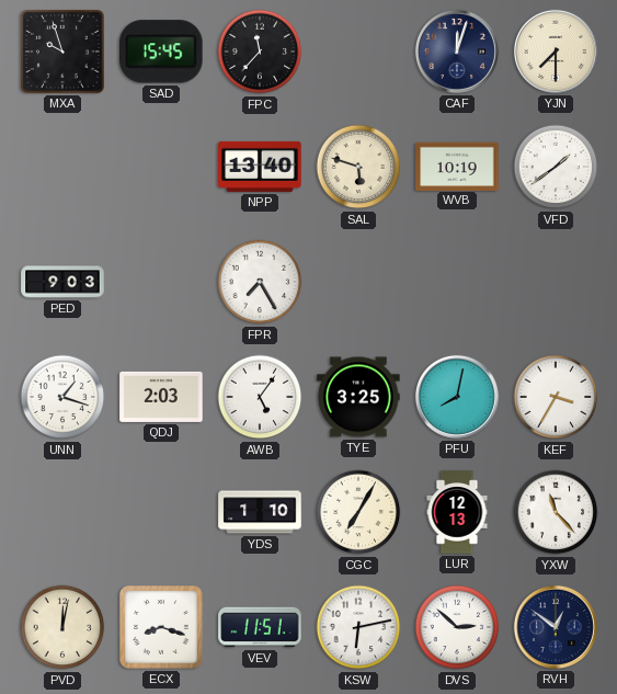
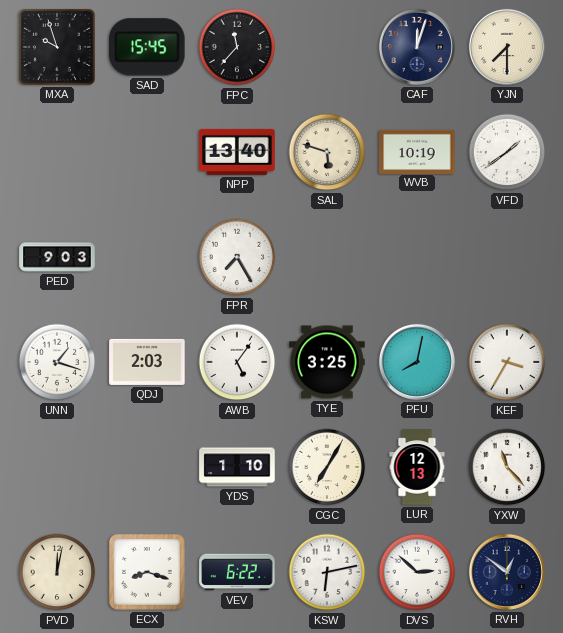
VEV: 11:51 -> 6:22 (237, 572)
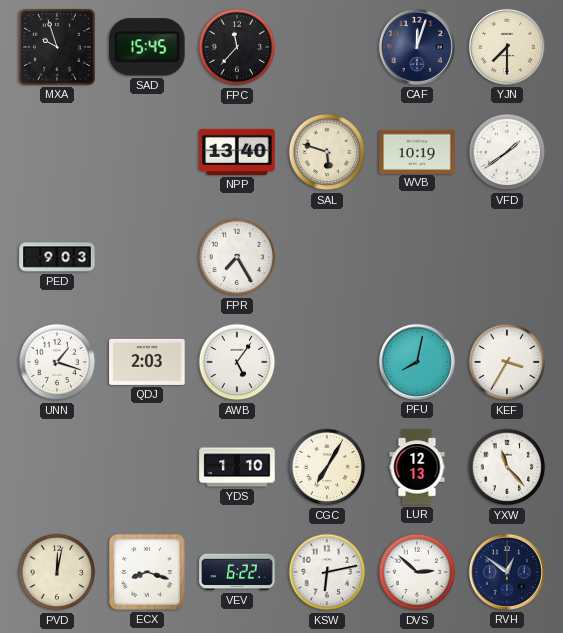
TYE: 3:25 -> none (327, 362)
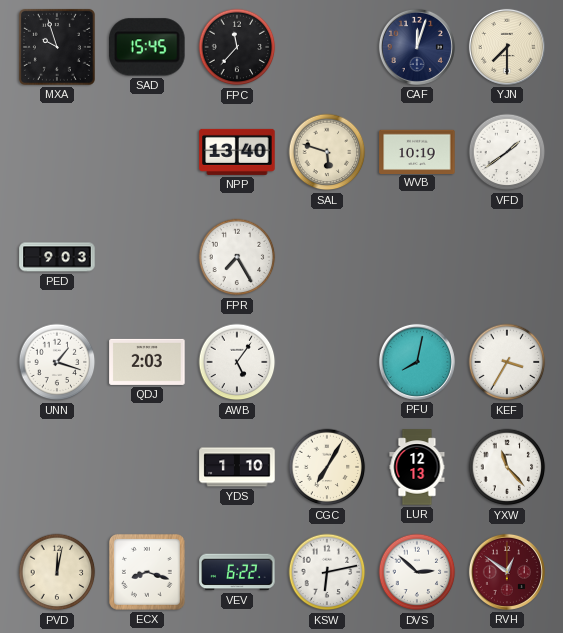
RVH dial: navy -> burgundy (507, 572)
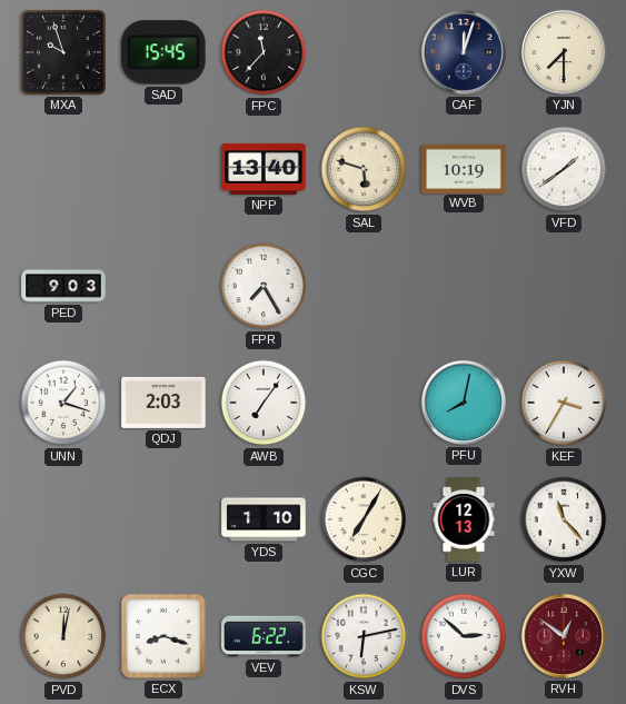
AWB: 5:06 -> 7:06 (264, 403)
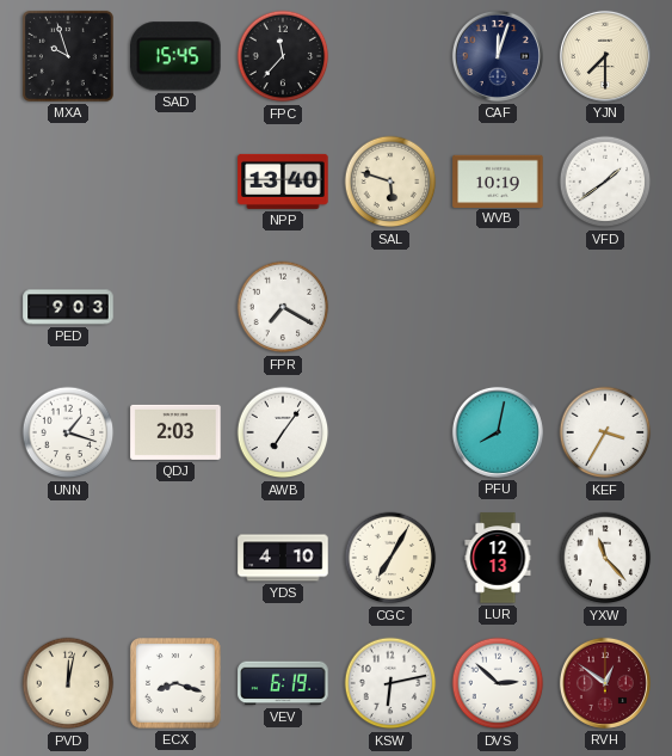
FPR: 7:25 -> 7:20 (283, 307)
YDS: 1:10 -> 4:10 (283, 558)
VEV: 6:22 -> 6:19 (283, 683)
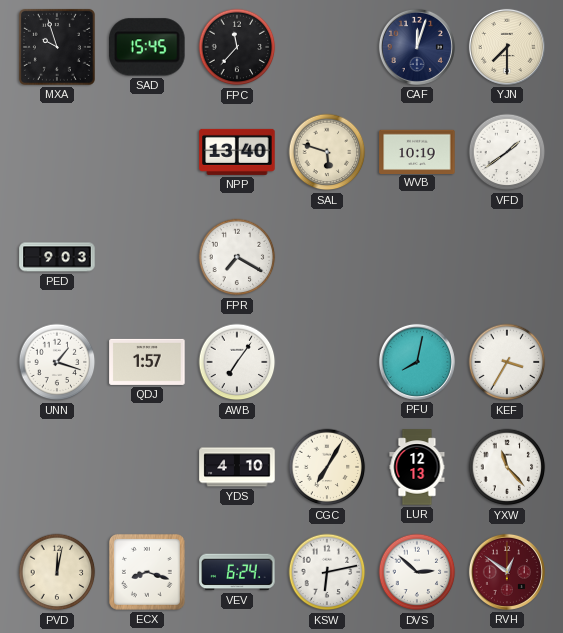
QDJ: 2:03 -> 1:57 (147, 362)
VEV: 6:19 -> 6:24 (237, 572)
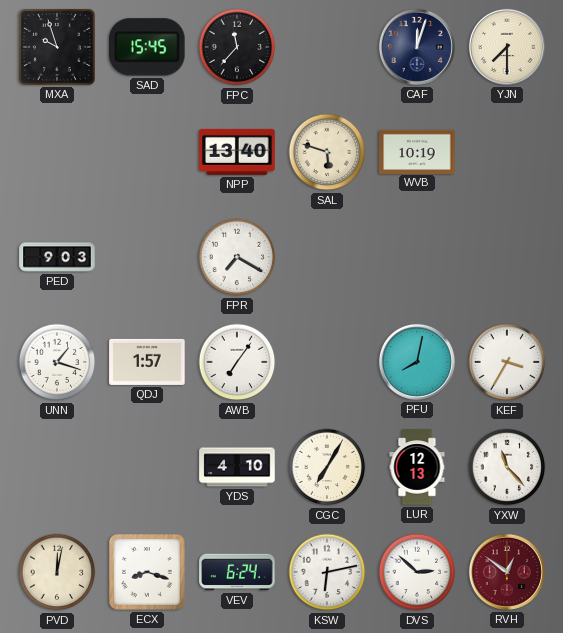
VFD: 1:39 -> none (507, 152)
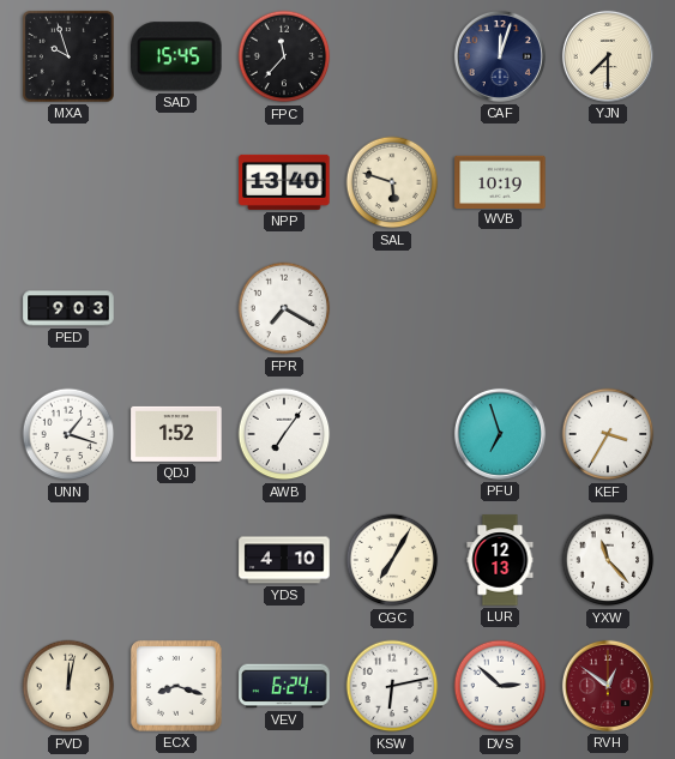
QDJ: 1:57 -> 1:52 (176, 434)
PFU: 8:02 -> 6:57 (500, 434)
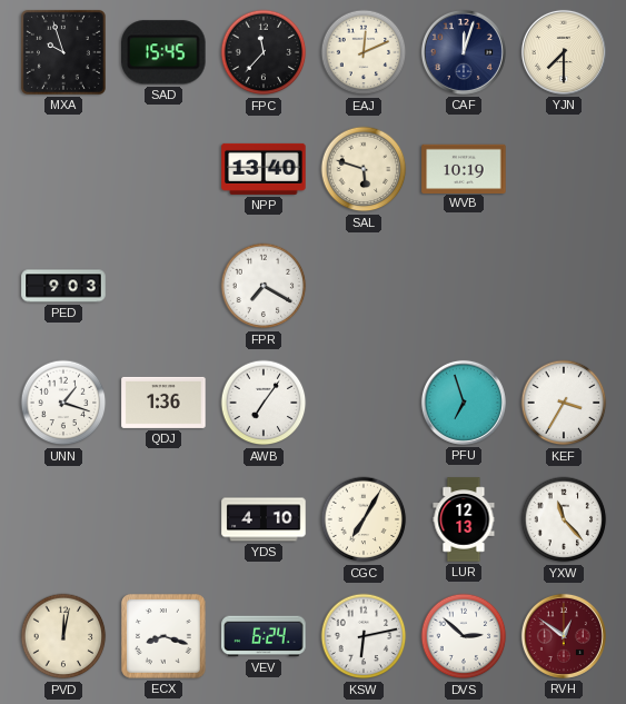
EAJ: none -> 12:11 (364, 52)
QDJ: 1:52 -> 1:36 (163, 403)
